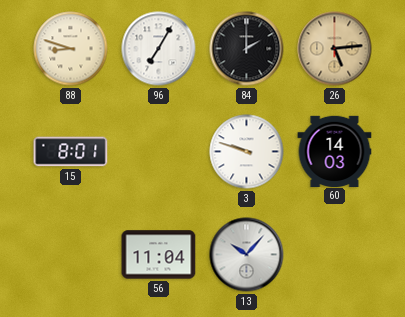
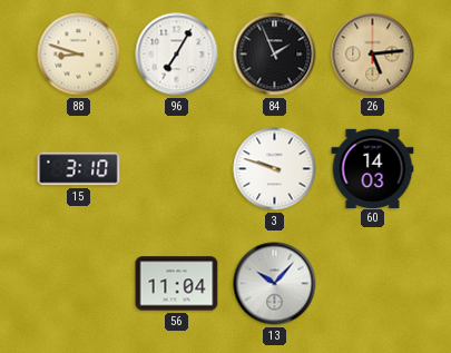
84: 2:00 -> 1:56 (275, 55)
15: 8:01 -> 3:10 (79, 169)
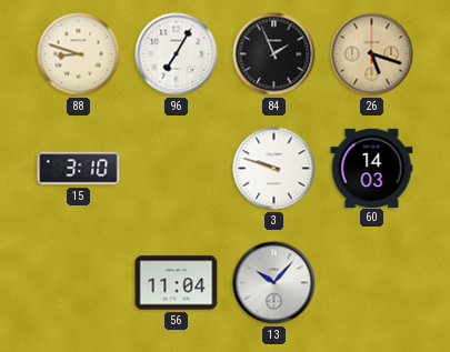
26: 5:14 -> 5:18 (372, 54)
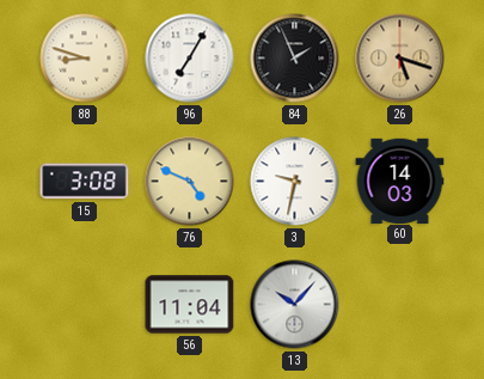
15: 3:10 -> 3:08 (85, 182)
76: none -> 4:49 (190, 182)
3: 9:48 -> 9:32 (295, 182)
